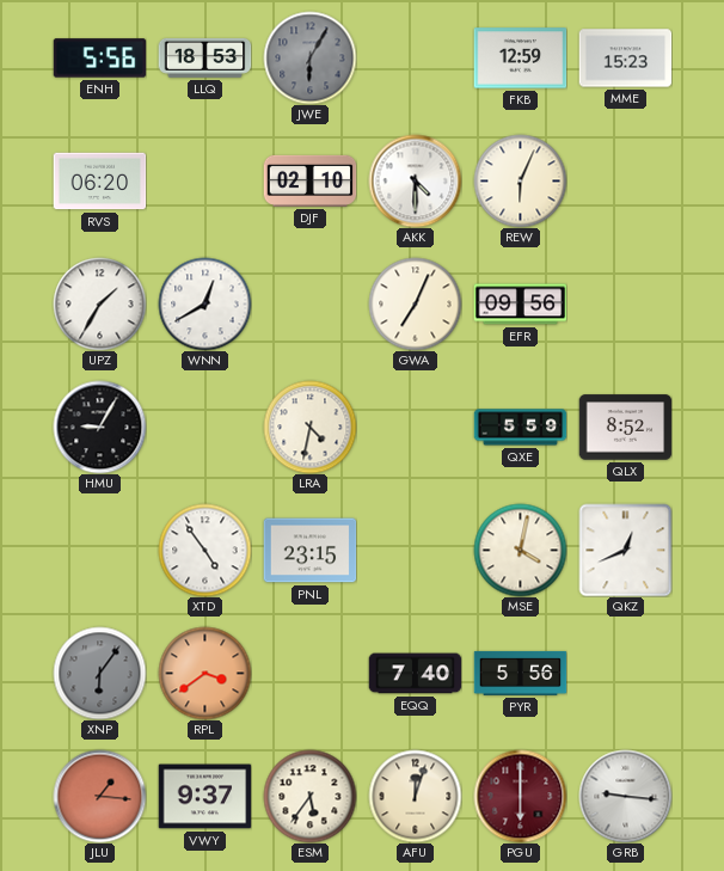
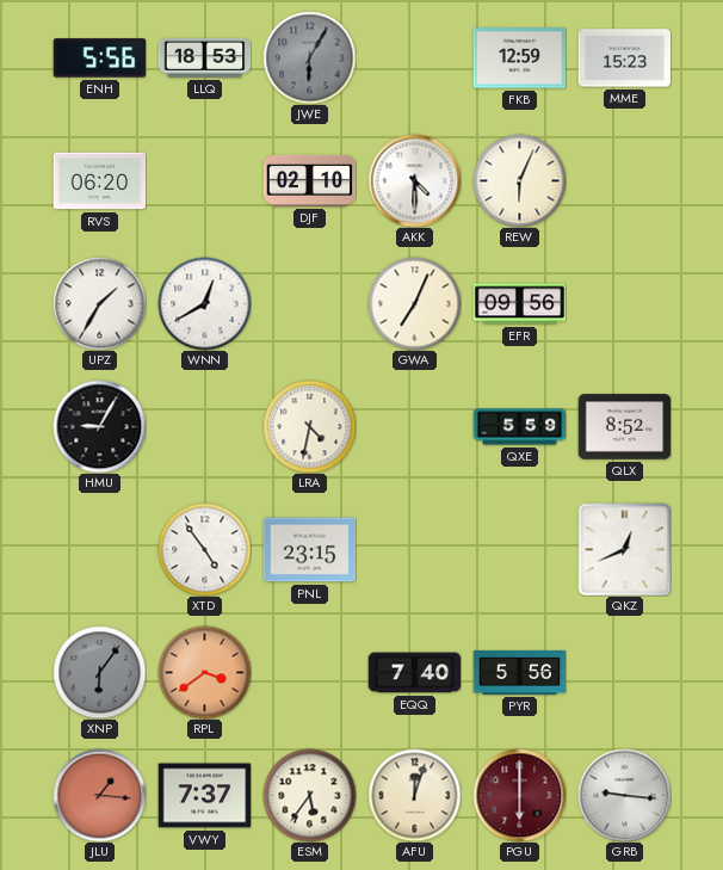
MSE: 4:02 -> none (520, 550)
VWY: 9:37 -> 7:37 (204, 796)
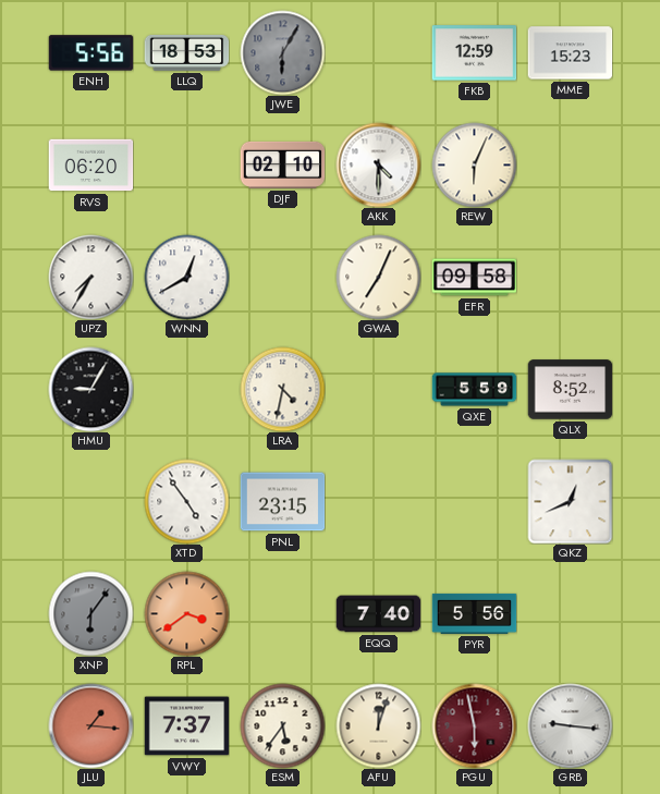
UPZ: 1:35 -> 7:35 (90, 277)
EFR: 09:56 -> 09:58 (474, 278)
PGU: 6:00 -> 5:58 (474, 725)
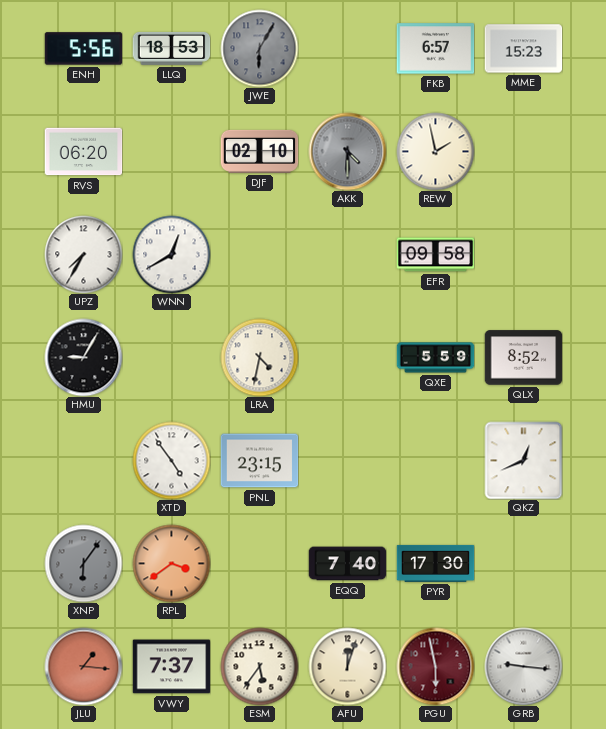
FKB: 12:59 -> 6:57 (435, 49)
AKK dial: white -> grey (347, 151)
REW: 6:04 -> 1:58 (435, 151)
GWA: 7:04 -> none (378, 277)
PYR: 5:56 -> 17:30 (435, 563)
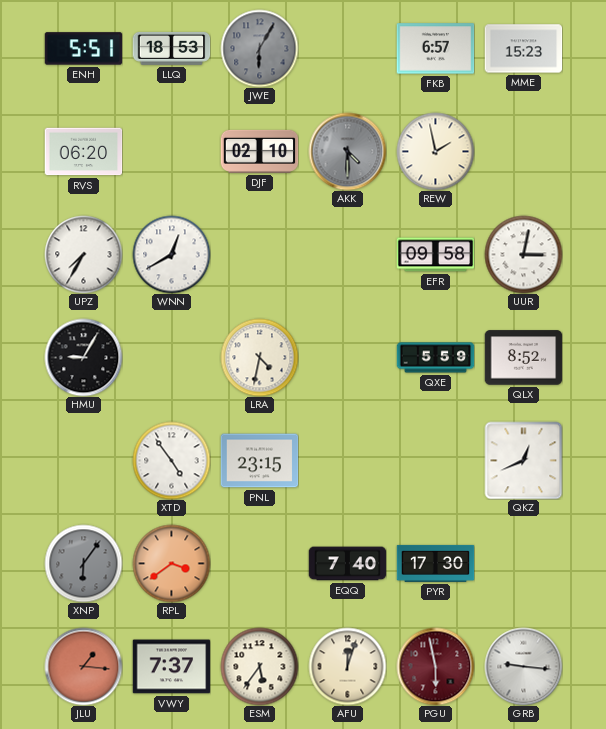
ENH: 5:56 -> 5:51 (83, 49)
UUR: none -> 3:02 (523, 254)
